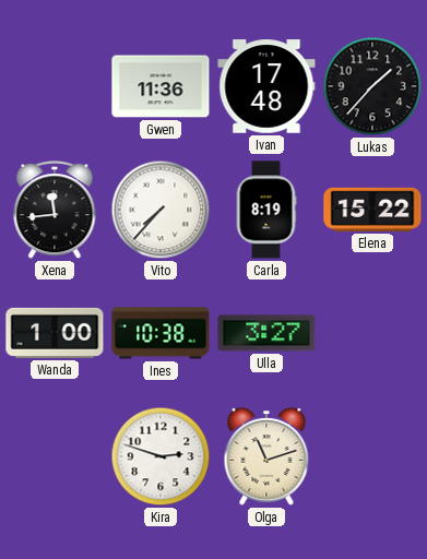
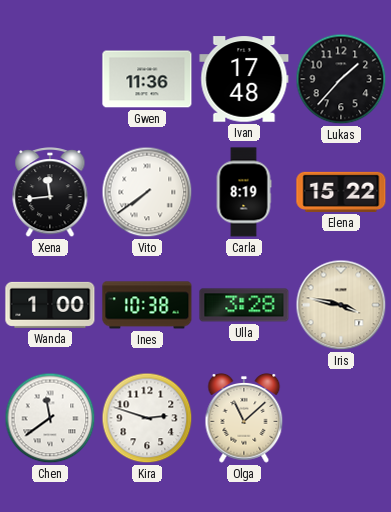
Vito: 7:37 -> 7:39 (147, 192)
Ulla: 3:27 -> 3:28 (244, 305)
Iris: none -> 3:47 (341, 305)
Chen: none -> 11:39 (50, 418)
Olga: 11:12 -> 11:08 (244, 419)
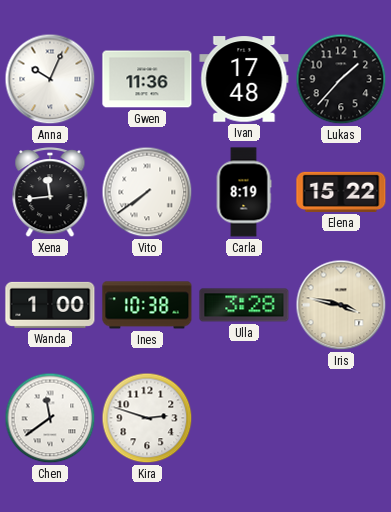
Anna: none -> 10:04 (50, 79)
Olga: 11:08 -> none (244, 419)
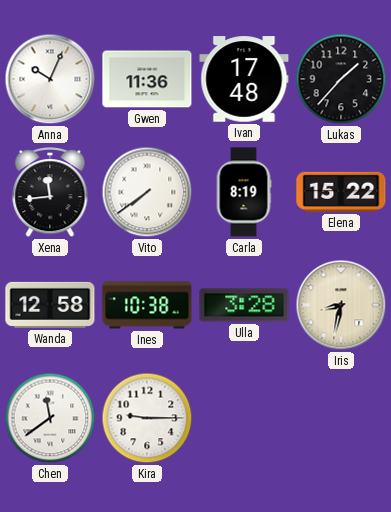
Wanda: 1:00 -> 12:58 (50, 305)
Iris: 3:47 -> 8:32 (341, 305)
Kira: 2:48 -> 9:15 (147, 418)
